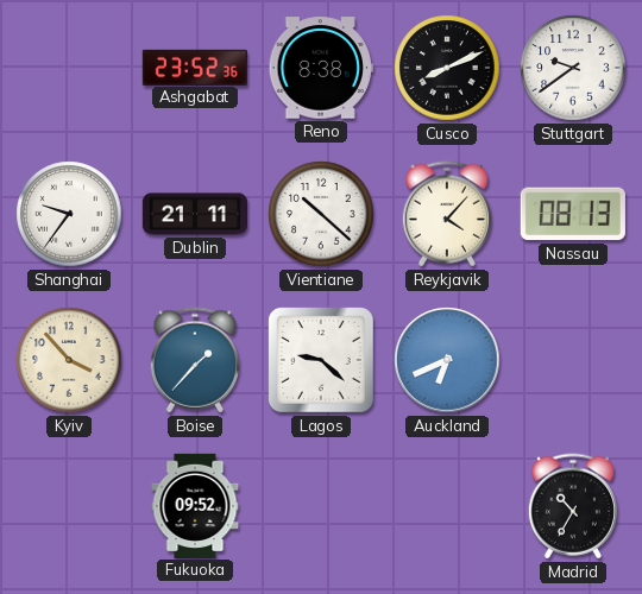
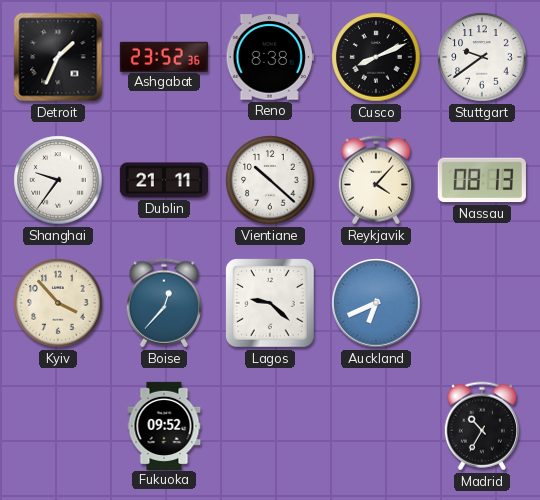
Detroit: none -> 1:34 (58, 57)
Boise: 1:37 -> 12:37 (164, 303)
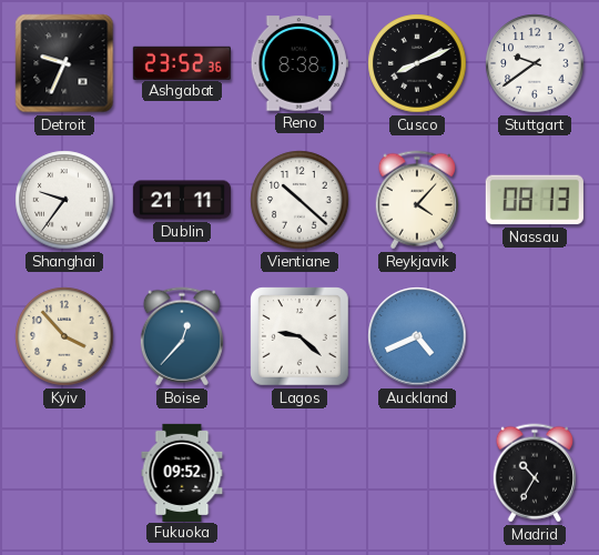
Detroit: 1:34 -> 9:34 (64, 63)
Auckland: 6:41 -> 4:41 (417, 336)
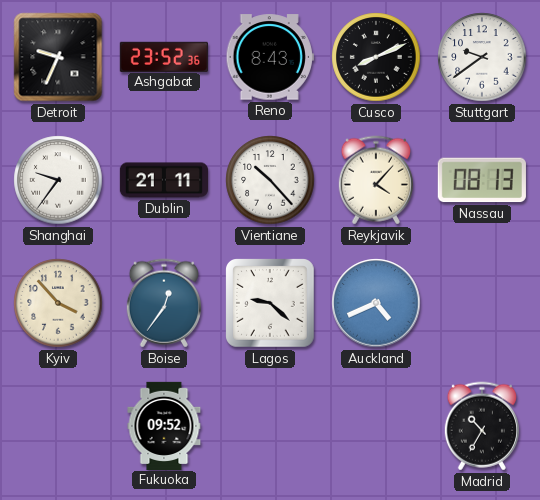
Reno: 8:38 -> 8:43 (270, 57)
Vientiane: 10:22 -> 10:23 (270, 180)
Boise: 12:37 -> 12:36 (164, 303)
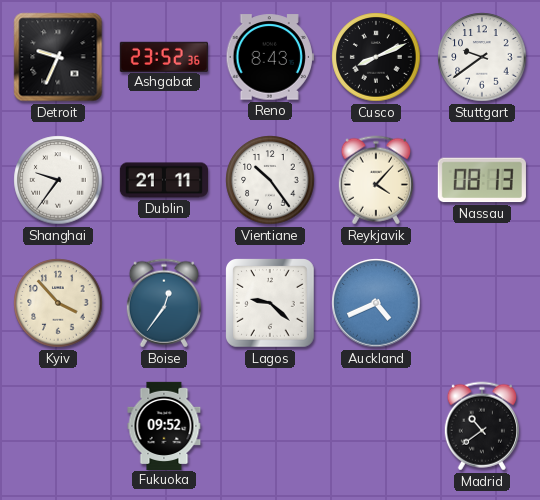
Vientiane: 10:23 -> 10:24 (270, 180)
Madrid: 10:35 -> 10:39 (482, 426)
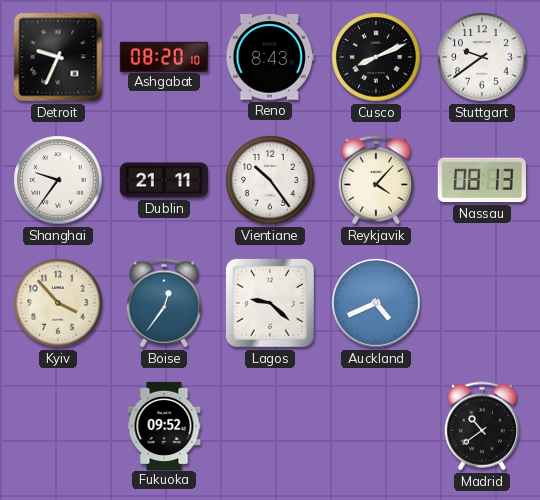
Ashgabat: 23:52 -> 08:20 (164, 56)
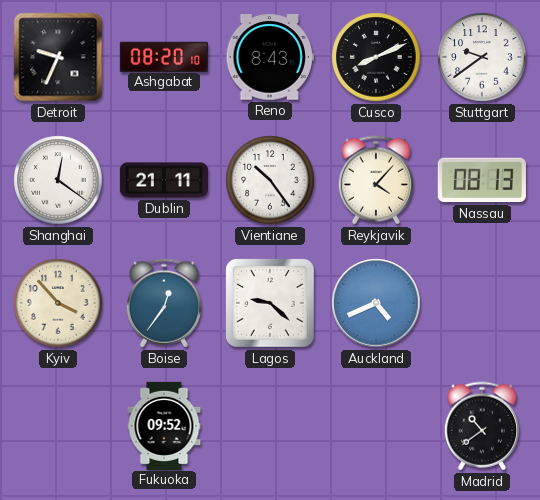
Shanghai: 9:36 -> 12:21 (58, 180)
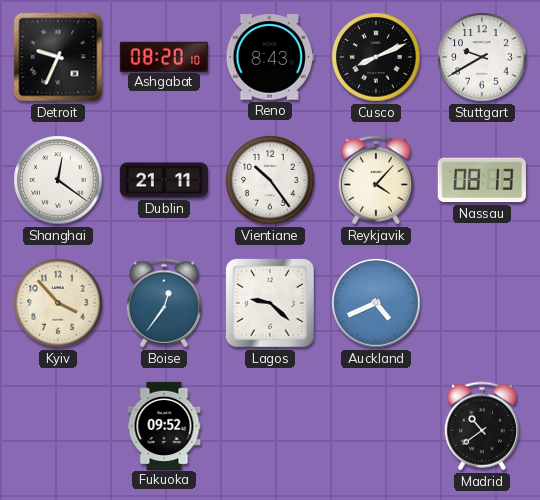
Stuttgart: 9:39 -> 9:40 (482, 57)
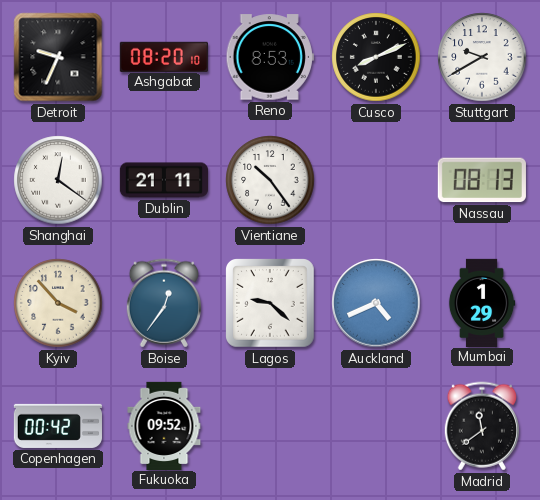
Reno: 8:43 -> 8:53 (270, 57)
Reykjavik: 4:07 -> none (376, 180)
Mumbai: none -> 1:29 (482, 302)
Copenhagen: none -> 00:42 (58, 426)
Madrid: 10:39 -> 11:39 (482, 426)
